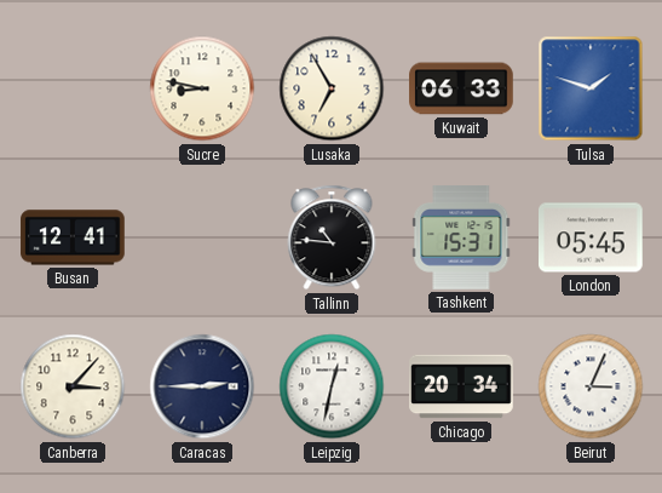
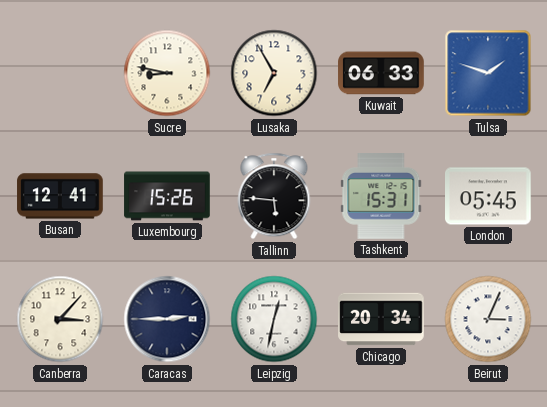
Luxembourg: none -> 15:26 (167, 196)
Tallinn: 10:46 -> 5:46 (274, 196)
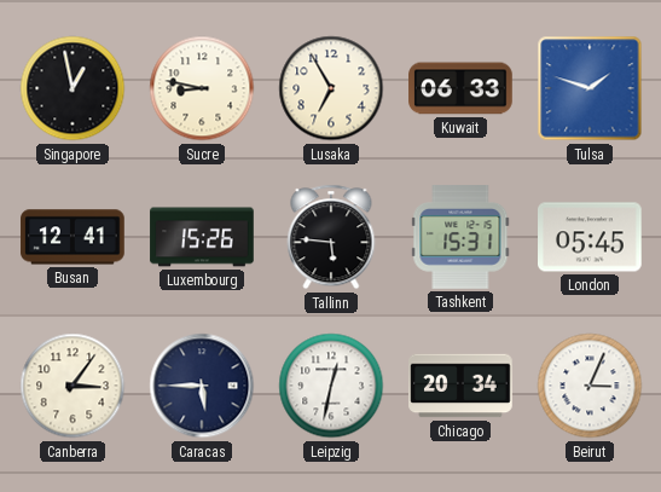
Singapore: none -> 12:58 (73, 88)
Canberra: 3:07 -> 3:06 (73, 386)
Caracas: 2:45 -> 5:45 (202, 386)
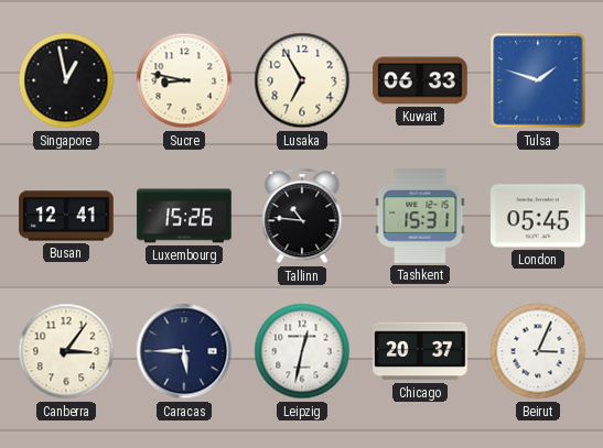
Tallinn: 5:46 -> 10:46 (302, 216)
Chicago: 20:34 -> 20:37 (420, 351)
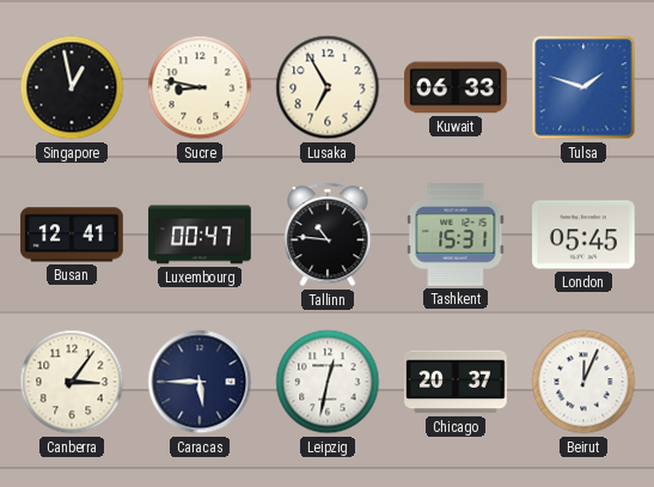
Luxembourg: 15:26 -> 00:47 (200, 235)
Beirut: 3:04 -> 12:04 (583, 382)
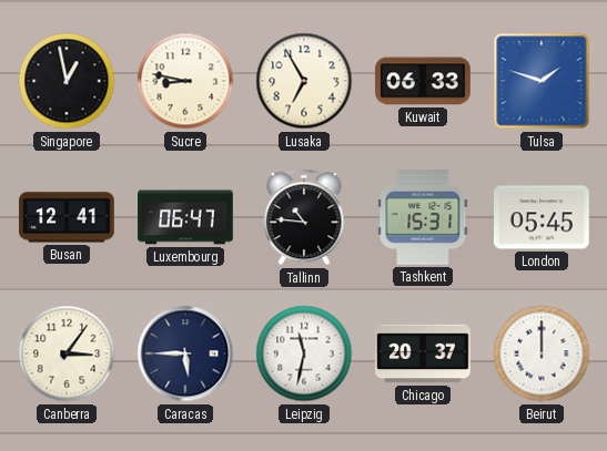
Luxembourg: 00:47 -> 06:47 (185, 217)
Leipzig: 12:32 -> 11:32 (304, 353)
Beirut: 12:04 -> 12:00 (542, 353)
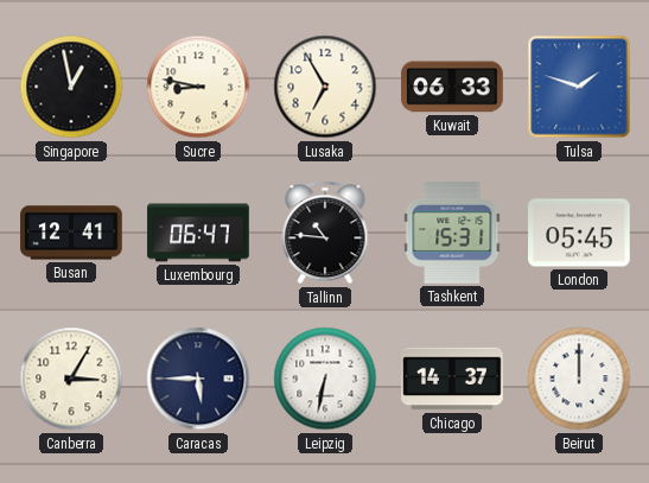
Canberra: 3:06 -> 3:05 (71, 379)
Leipzig: 11:32 -> 6:32 (325, 379)
Chicago: 20:37 -> 14:37 (452, 379)
